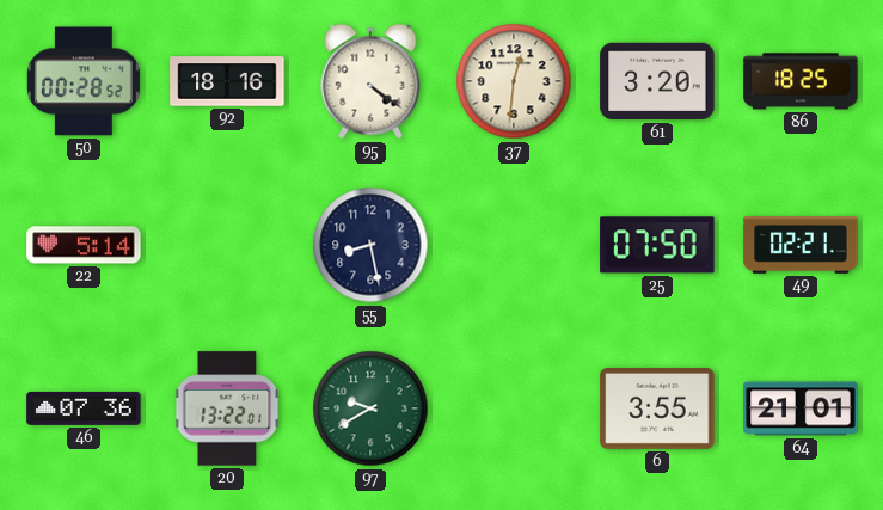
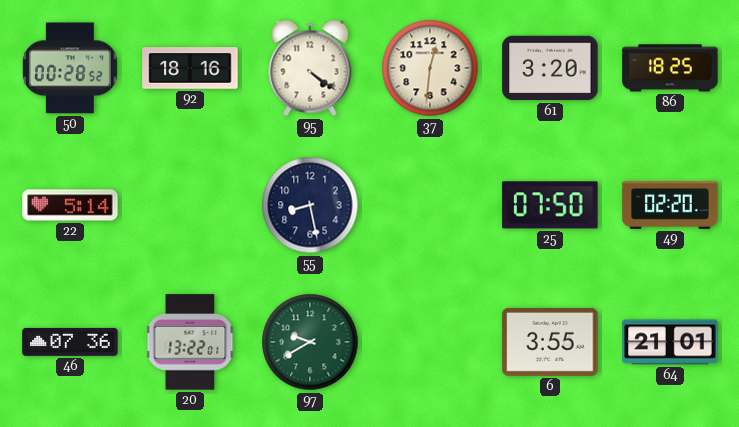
49: 02:21 -> 02:20 (670, 205)
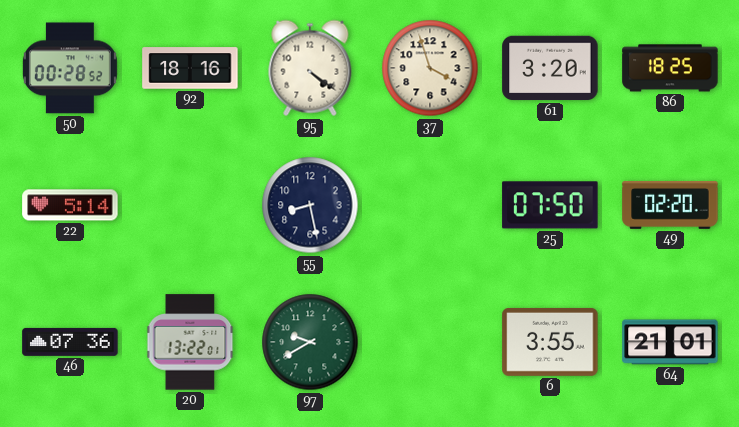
37: 12:31 -> 3:57 (430, 68)
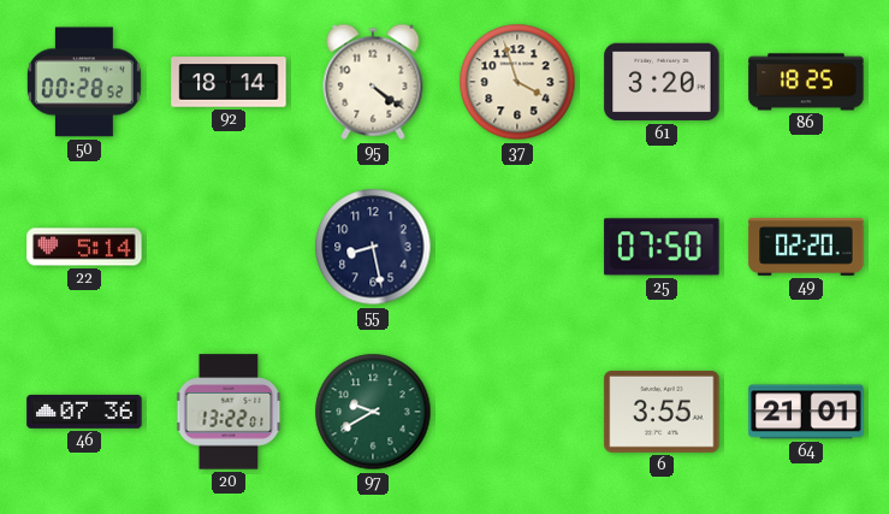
92: 18:16 -> 18:14 (229, 82)
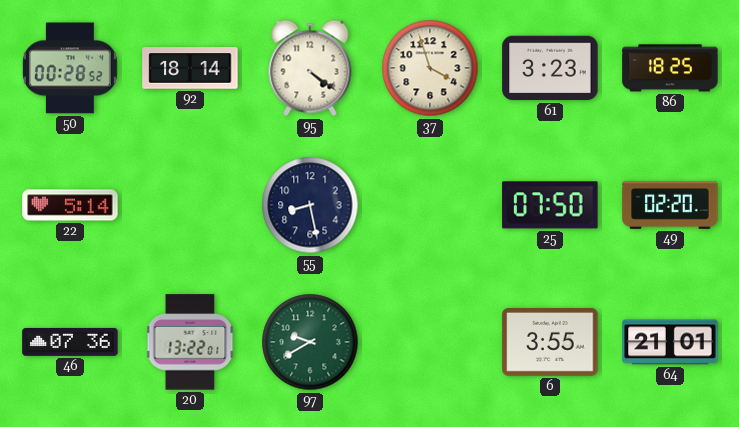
61: 3:20 -> 3:23 (550, 68)
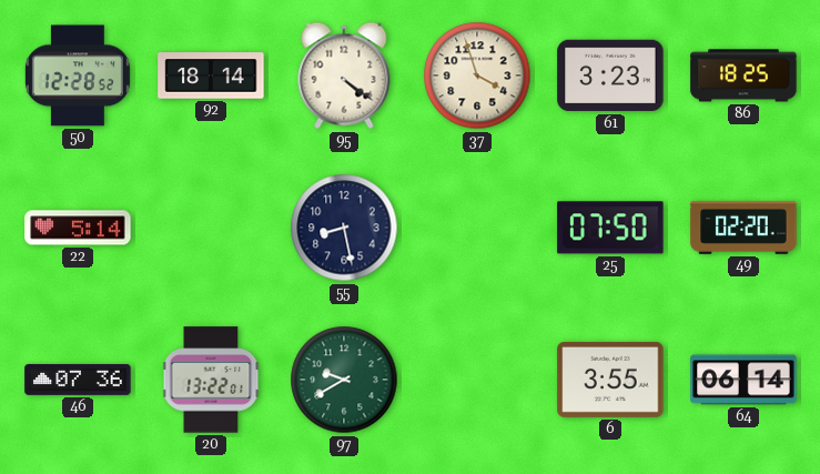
50: 00:28 -> 12:28 (78, 75)
64: 21:01 -> 06:14 (743, 380)
